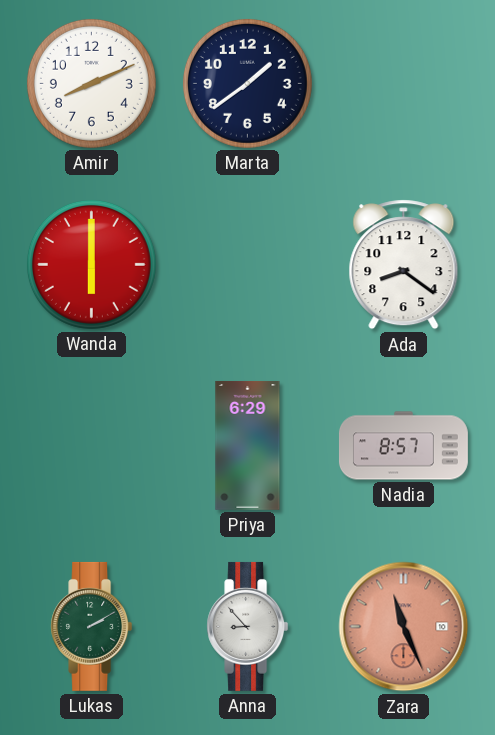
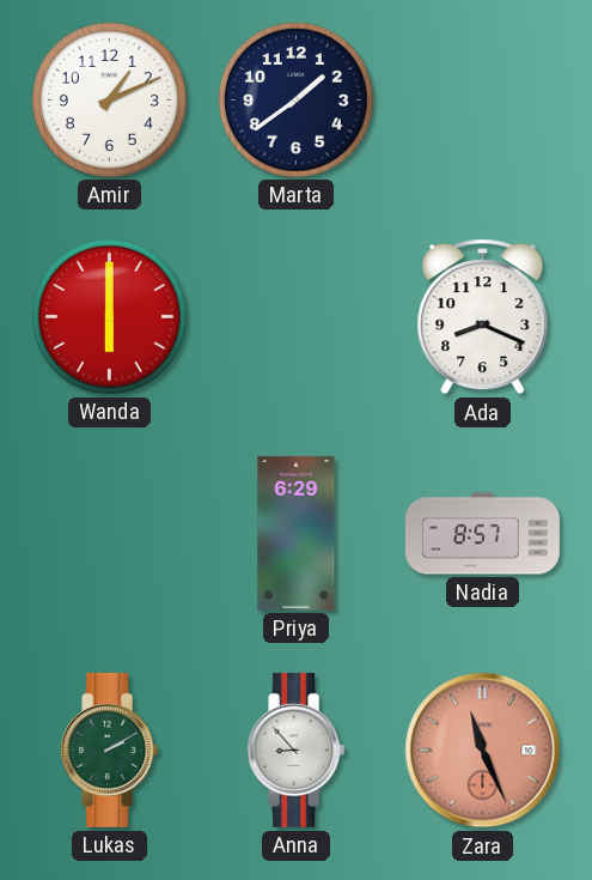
Amir: 8:11 -> 1:11 (109, 99)
Ada: 8:21 -> 8:19 (483, 317)
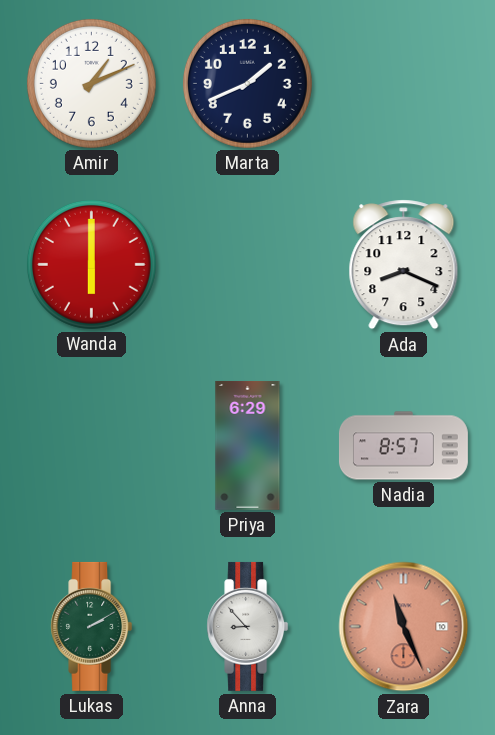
Marta: 1:39 -> 1:41 (247, 83)
